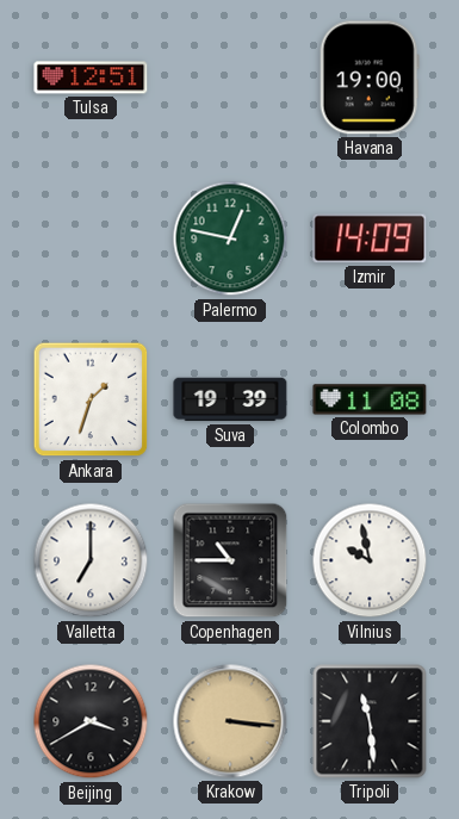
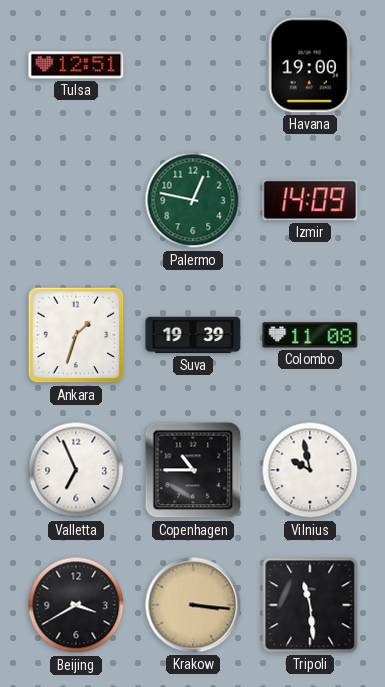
Valletta: 7:00 -> 6:56 (76, 470)
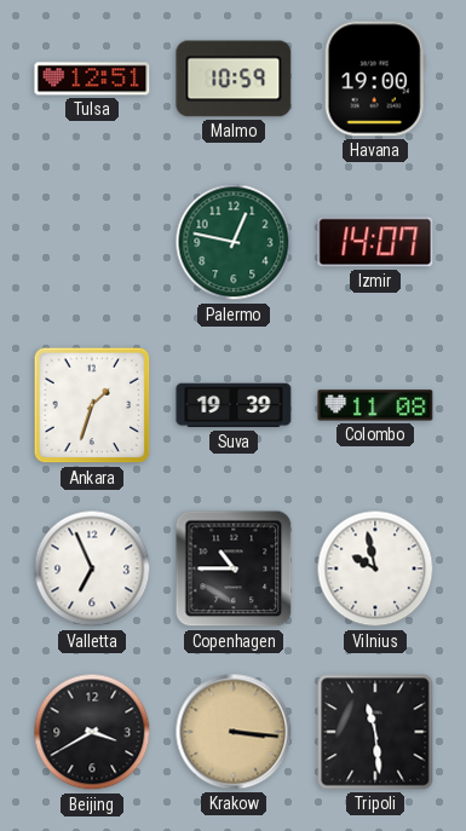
Malmo: none -> 10:59 (234, 79)
Izmir: 14:09 -> 14:07 (375, 242)
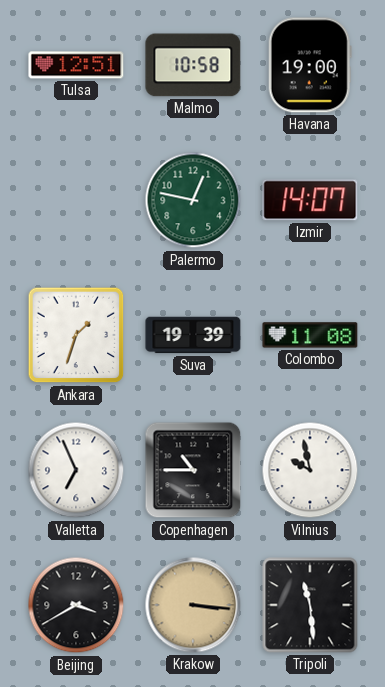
Malmo: 10:59 -> 10:58 (193, 65)
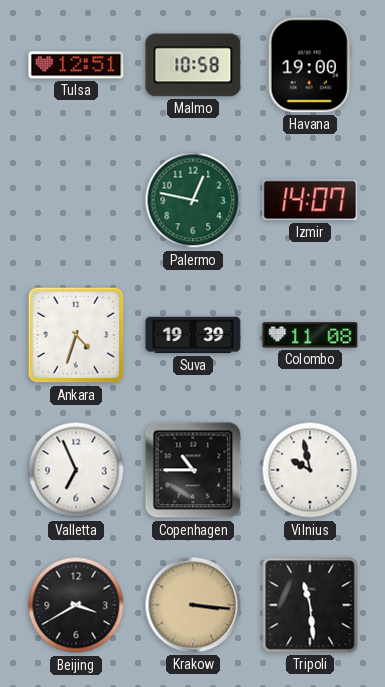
Ankara: 1:33 -> 4:33 (76, 335)
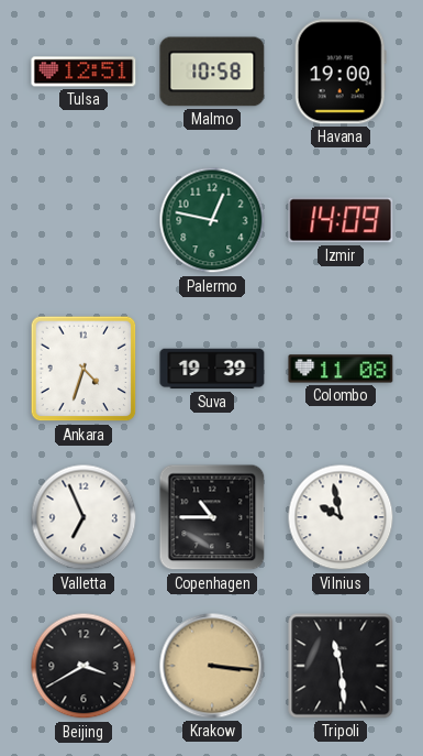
Izmir: 14:07 -> 14:09 (341, 220)
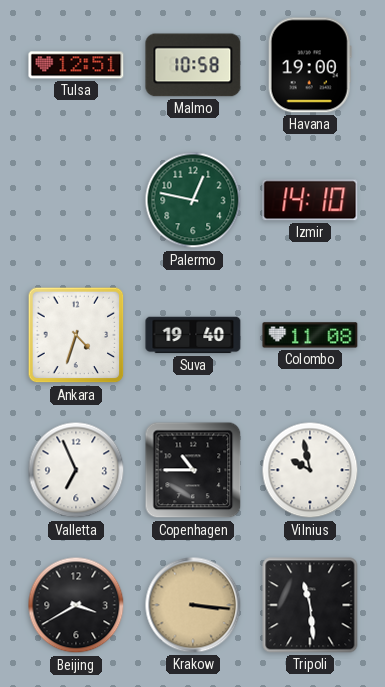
Izmir: 14:09 -> 14:10 (310, 200)
Suva: 19:39 -> 19:40 (193, 335)
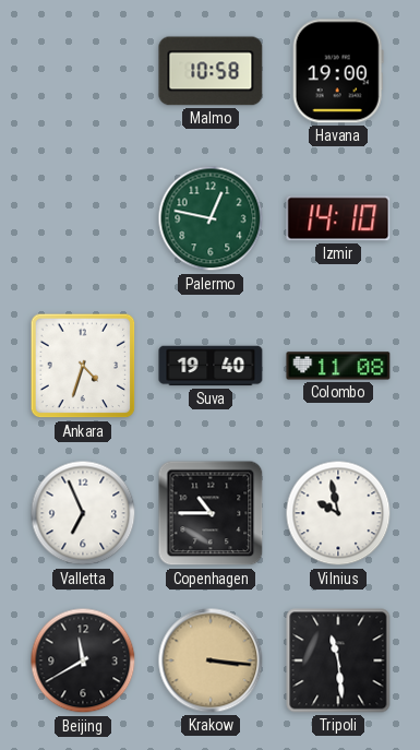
Tulsa: 12:51 -> none (76, 65)
Beijing: 3:40 -> 11:40 (83, 660)
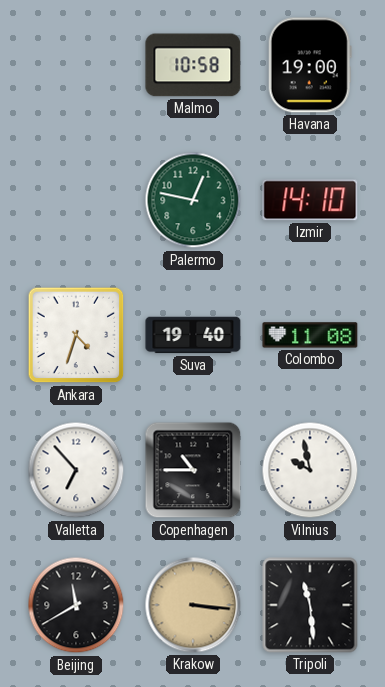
Valletta: 6:56 -> 6:53 (76, 470)
